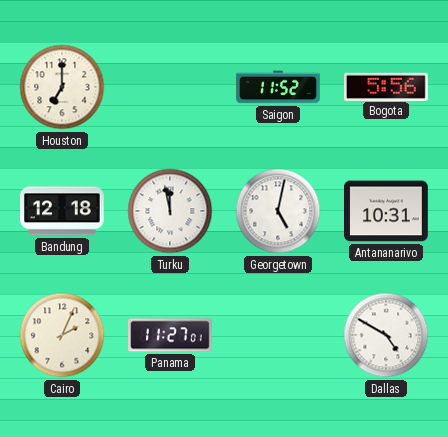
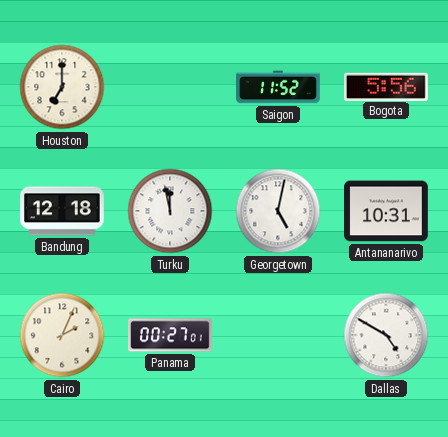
Panama: 11:27 -> 00:27 (171, 335)
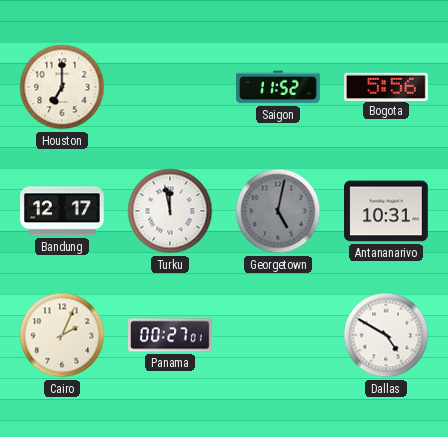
Bandung: 12:18 -> 12:17 (63, 211)
Georgetown dial: white -> grey (278, 211)
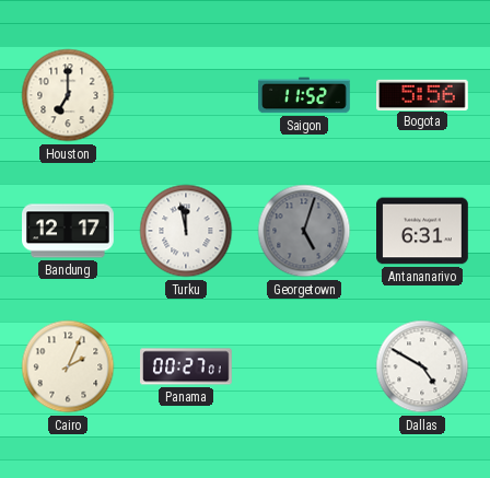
Georgetown: 5:02 -> 5:03 (304, 231)
Antananarivo: 10:31 -> 6:31 (423, 231)
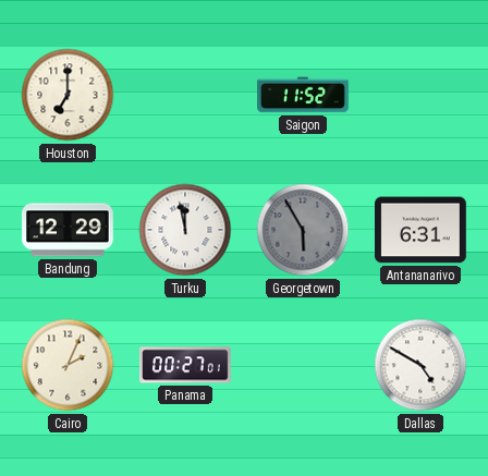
Bogota: 5:56 -> none (423, 94)
Bandung: 12:17 -> 12:29 (69, 230)
Georgetown: 5:03 -> 5:55 (303, 230)
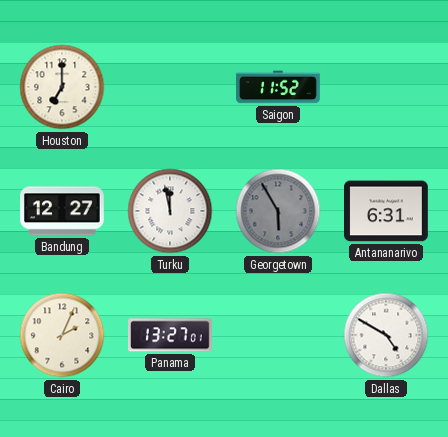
Bandung: 12:29 -> 12:27 (63, 211)
Panama: 00:27 -> 13:27 (171, 335)
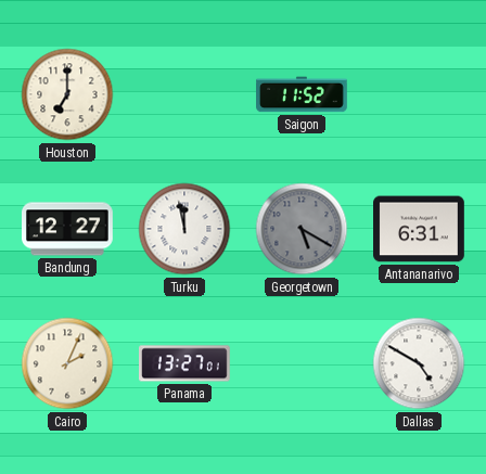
Georgetown: 5:55 -> 5:20 (302, 229)
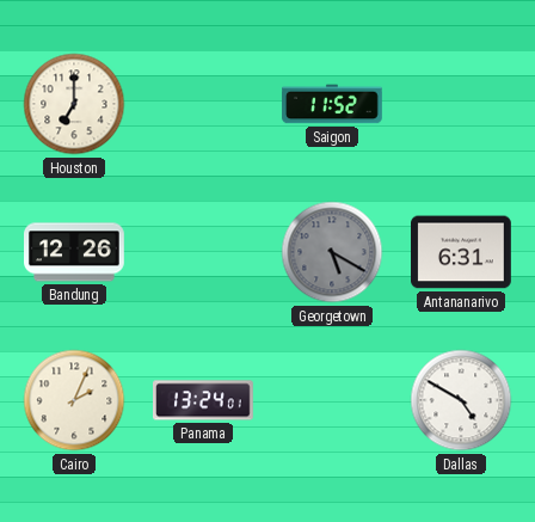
Bandung: 12:27 -> 12:26 (75, 252)
Turku: 11:58 -> none (184, 229)
Panama: 13:27 -> 13:24 (204, 400)
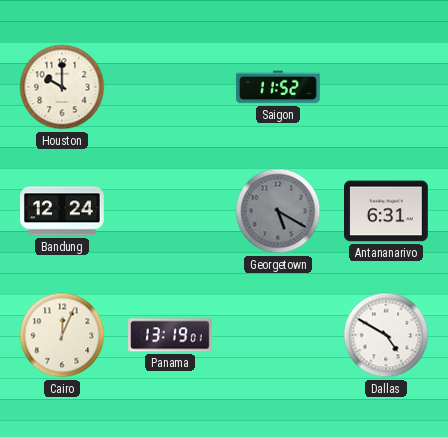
Houston: 7:00 -> 10:00 (62, 87)
Bandung: 12:26 -> 12:24 (63, 211)
Cairo: 2:04 -> 12:04 (62, 335)
Panama: 13:24 -> 13:19 (171, 335)
